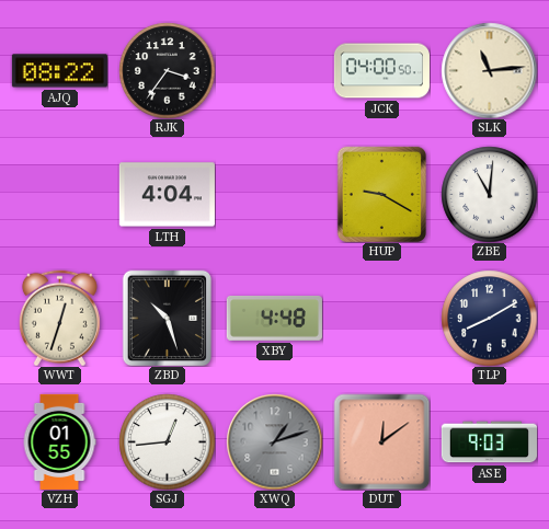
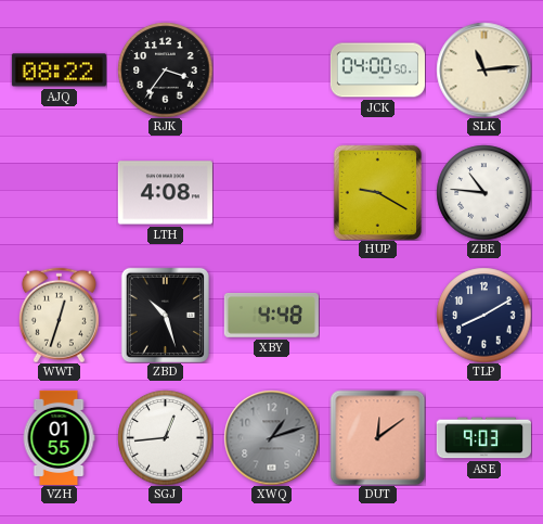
LTH: 4:04 -> 4:08 (165, 193)
ZBE: 11:01 -> 10:46 (483, 192)
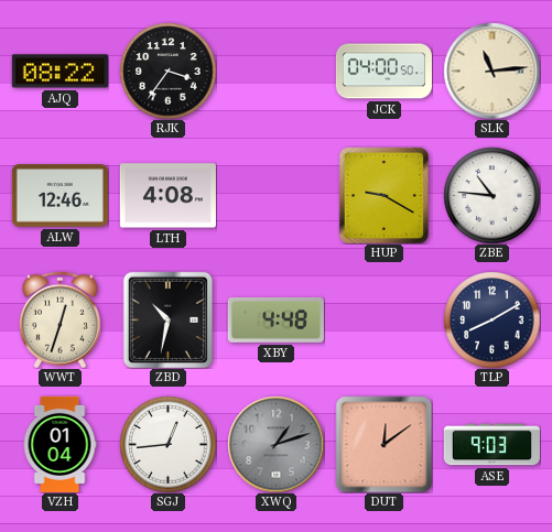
ALW: none -> 12:46 (59, 196)
ZBD: 10:27 -> 10:32 (167, 319)
VZH: 01:55 -> 01:04 (59, 444)
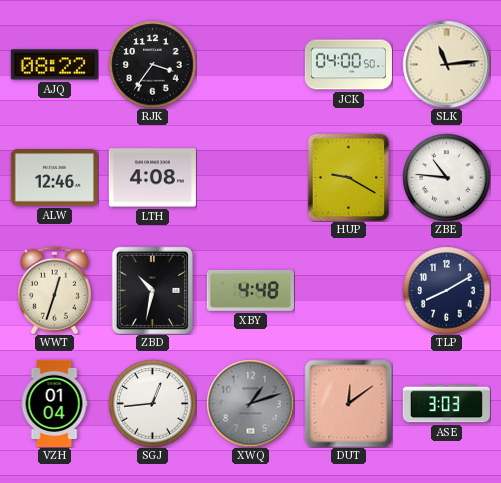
ASE: 9:03 -> 3:03 (446, 404)
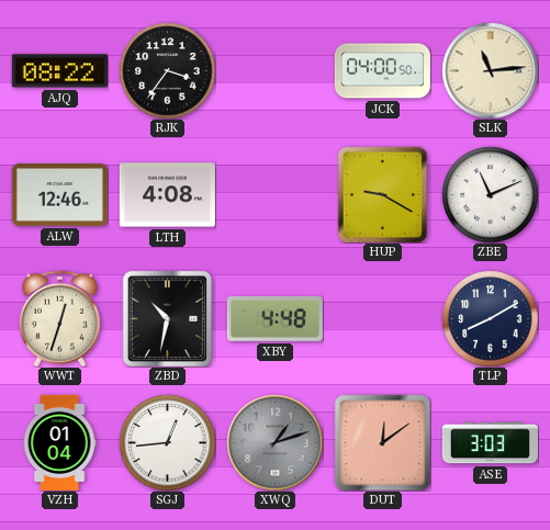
ZBE: 10:46 -> 11:11 (490, 194)
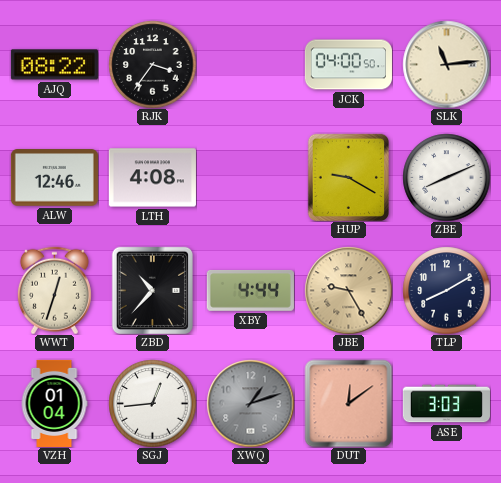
ZBE: 11:11 -> 8:11 (446, 177)
ZBD: 10:32 -> 10:37 (152, 290)
XBY: 4:48 -> 4:44 (250, 291)
JBE: none -> 9:25 (348, 290)
